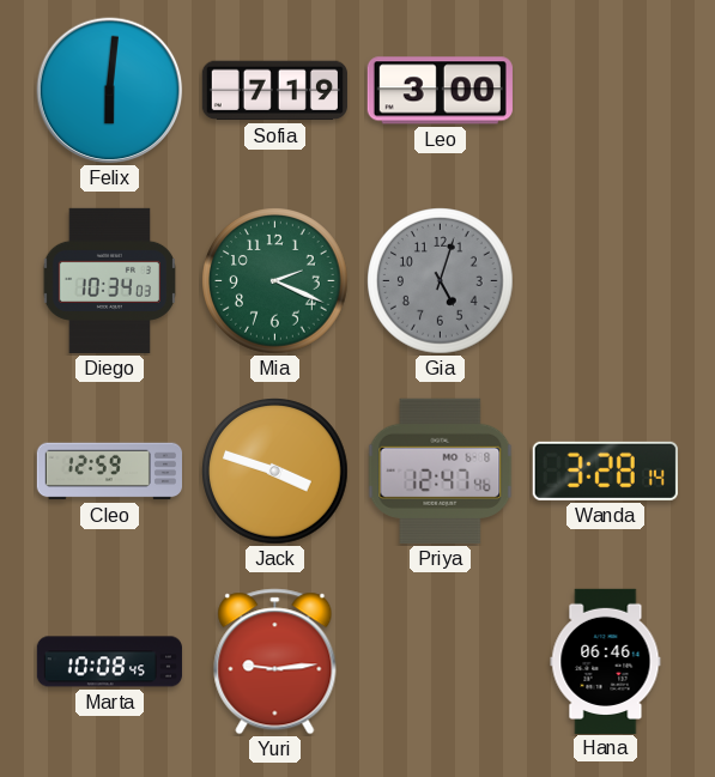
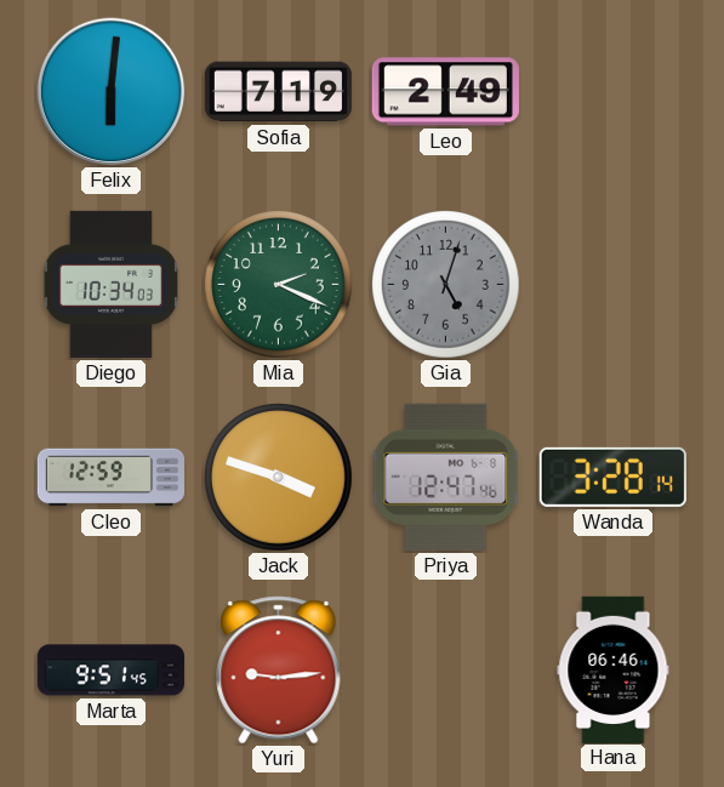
Leo: 3:00 -> 2:49 (445, 92)
Marta: 10:08 -> 9:51 (110, 671)
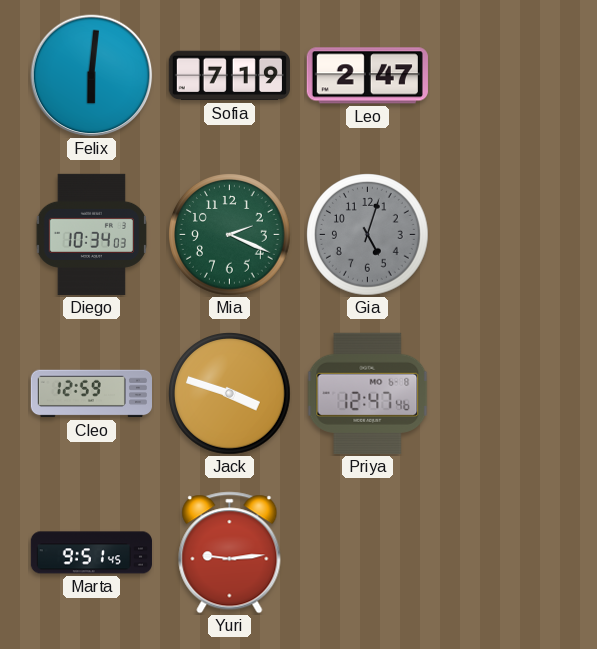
Leo: 2:49 -> 2:47 (367, 76)
Wanda: 3:28 -> none (612, 477)
Hana: 06:46 -> none (614, 669)
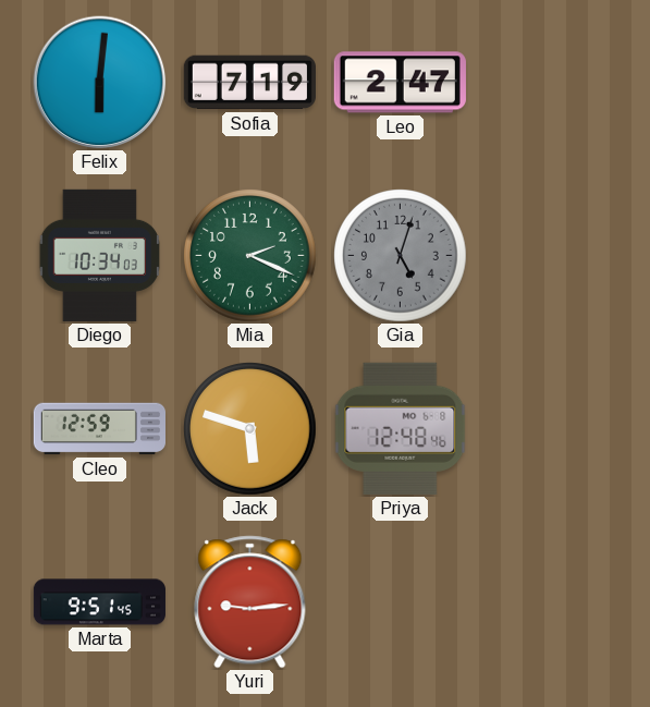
Jack: 3:48 -> 5:48 (250, 429)
Priya: 12:47 -> 12:48 (401, 428)
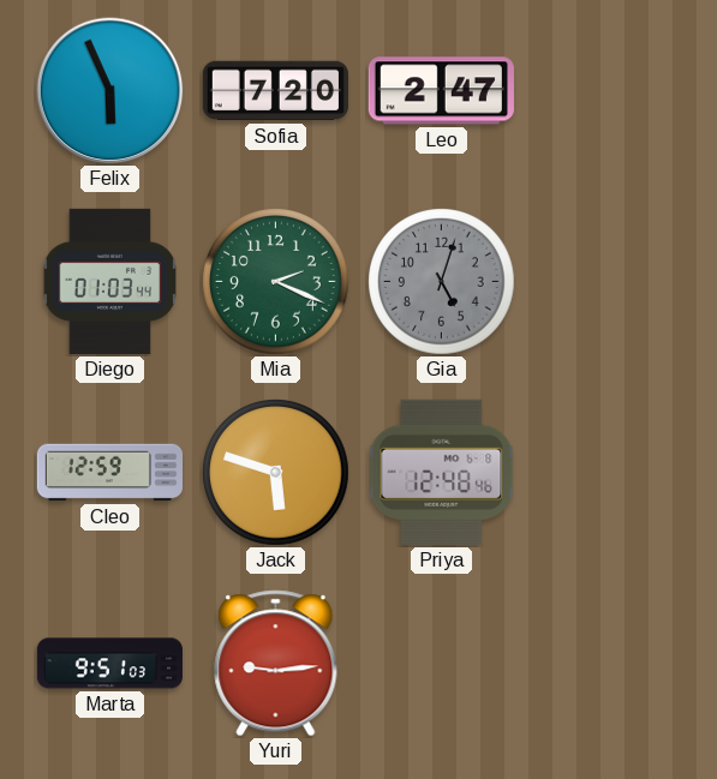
Felix: 6:01 -> 5:56 (110, 91)
Sofia: 7:19 -> 7:20 (275, 91)
Diego: 10:34 -> 01:03 (109, 281)
Marta: 9:51:45 -> 9:51:03 (109, 664)
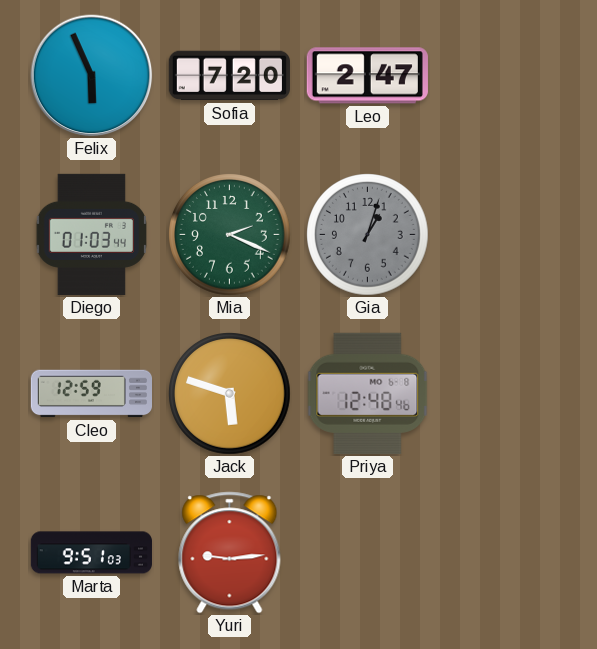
Gia: 5:03 -> 1:03 (368, 235)
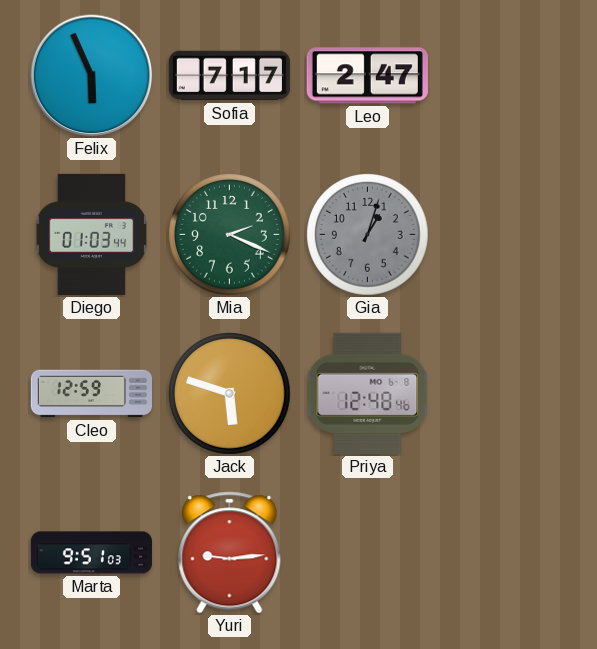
Sofia: 7:20 -> 7:17 (229, 76)
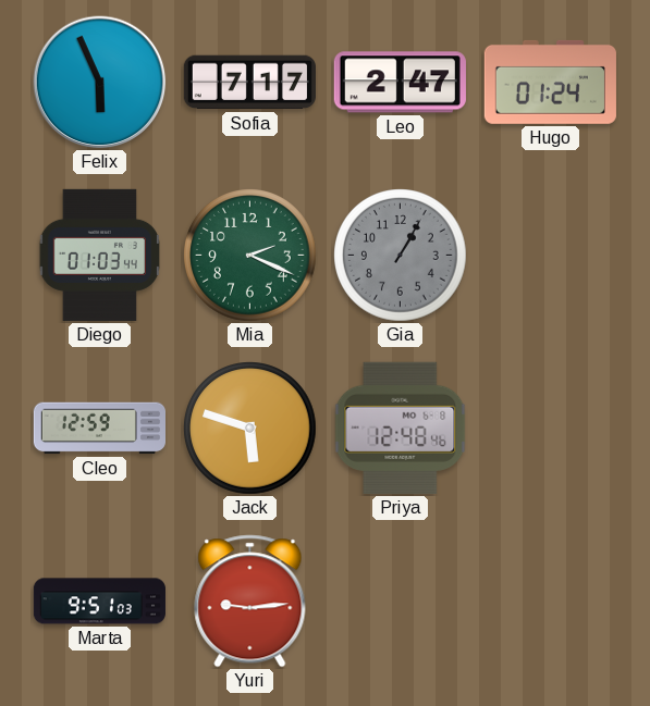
Hugo: none -> 01:24 (550, 82)
Gia: 1:03 -> 1:05 (401, 256)
